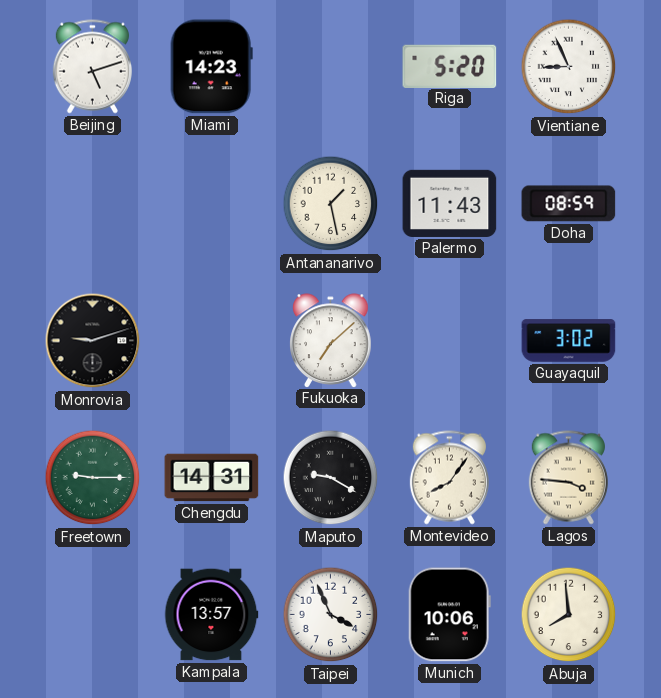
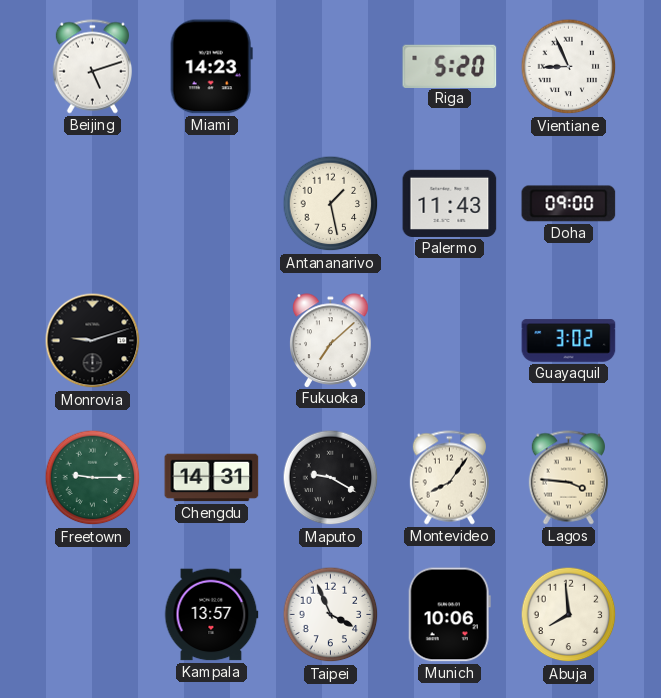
Doha: 08:59 -> 09:00 (569, 204)
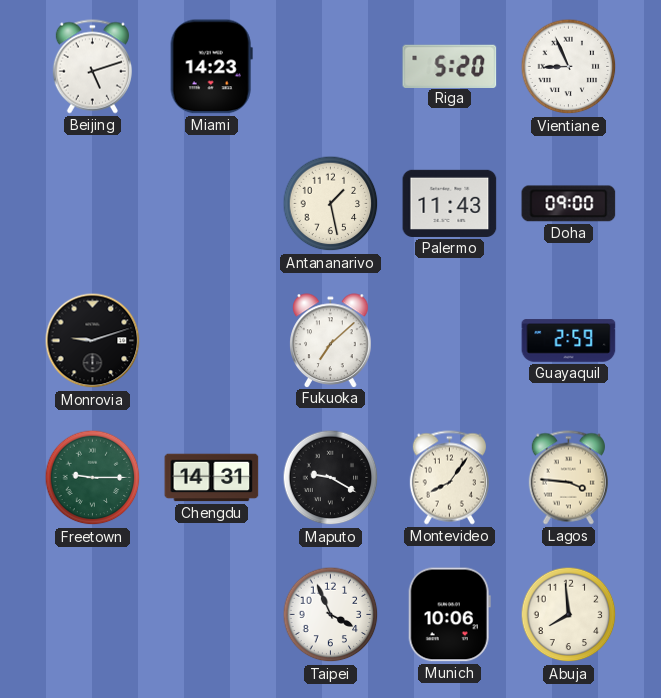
Guayaquil: 3:02 -> 2:59 (569, 341)
Kampala: 13:57 -> none (211, 615)
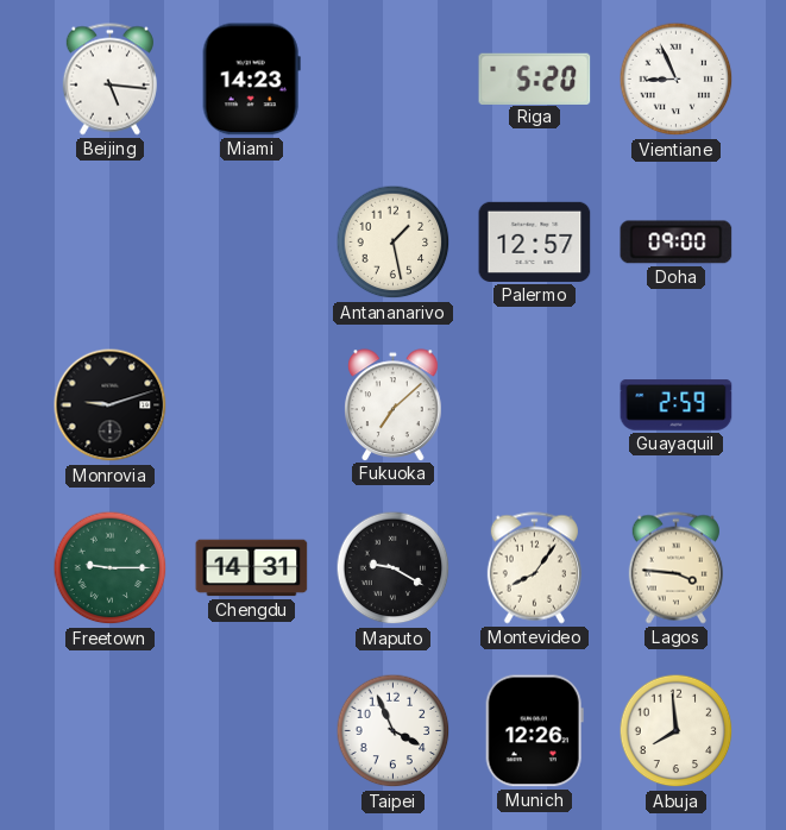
Beijing: 5:12 -> 5:16 (109, 80)
Palermo: 11:43 -> 12:57 (535, 241)
Munich: 10:06 -> 12:26 (534, 731)
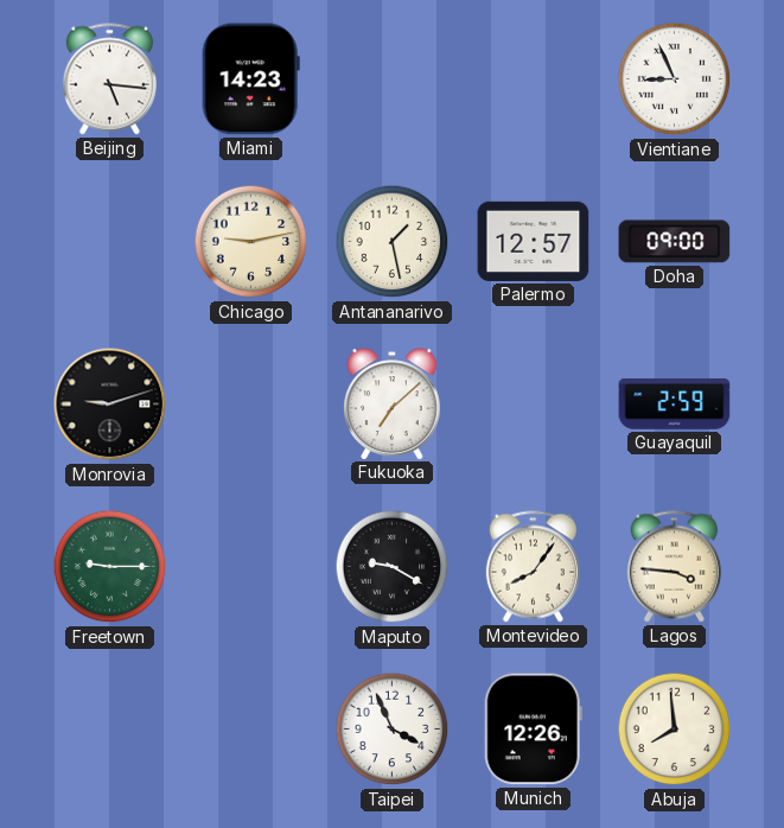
Riga: 5:20 -> none (535, 78)
Chicago: none -> 9:13 (251, 242)
Chengdu: 14:31 -> none (252, 568)
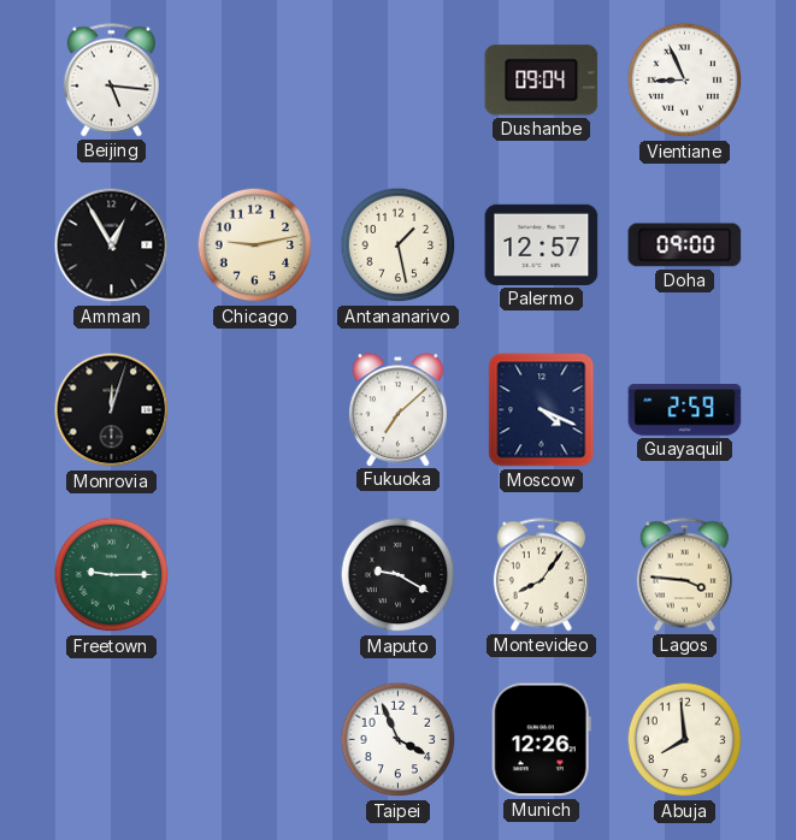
Miami: 14:23 -> none (250, 79)
Dushanbe: none -> 09:04 (542, 81)
Amman: none -> 12:55 (112, 246)
Monrovia: 9:12 -> 12:03 (112, 410)
Moscow: none -> 4:19 (542, 410)
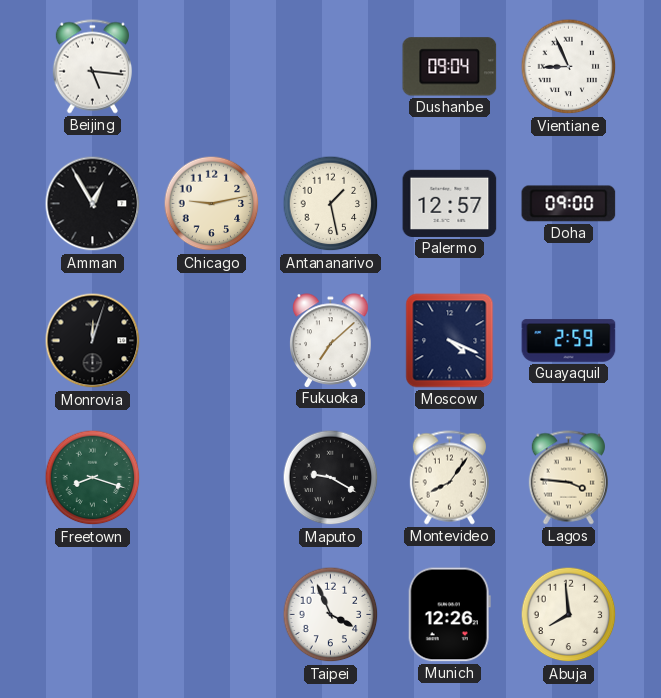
Freetown: 9:15 -> 8:18 (93, 478)
